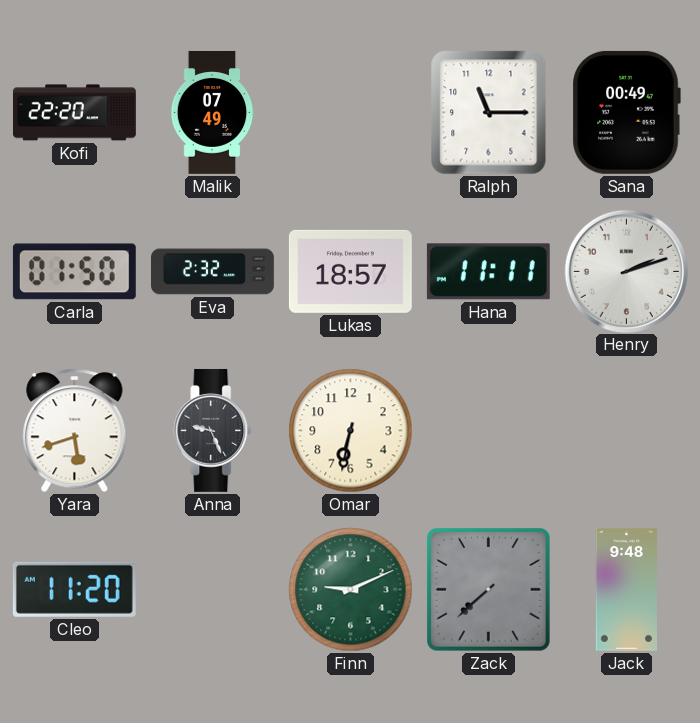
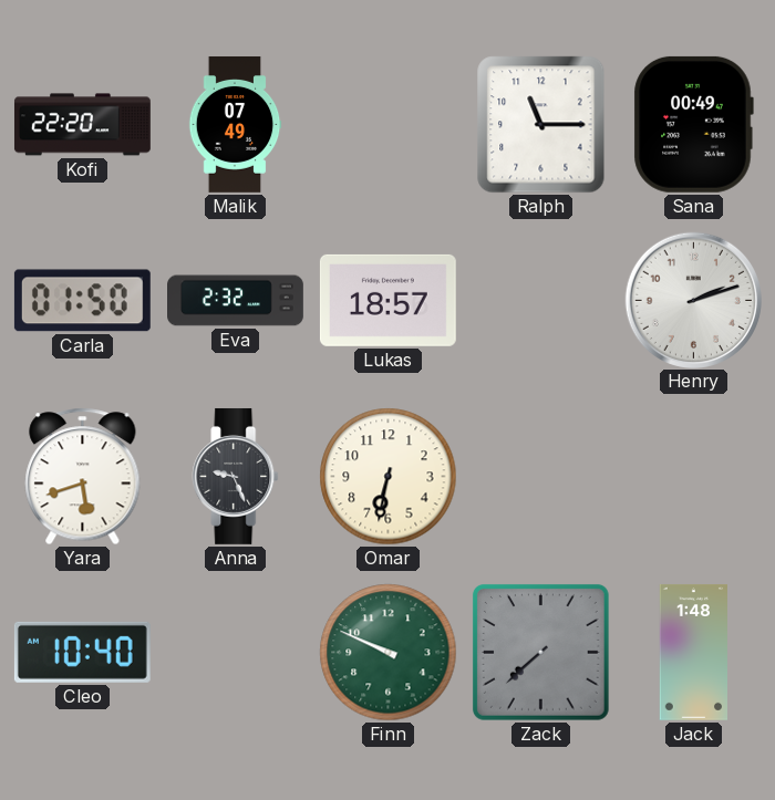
Hana: 11:11 -> none (488, 272)
Cleo: 11:20 -> 10:40 (82, 652)
Finn: 9:11 -> 9:49 (389, 653)
Jack: 9:48 -> 1:48 (693, 652)
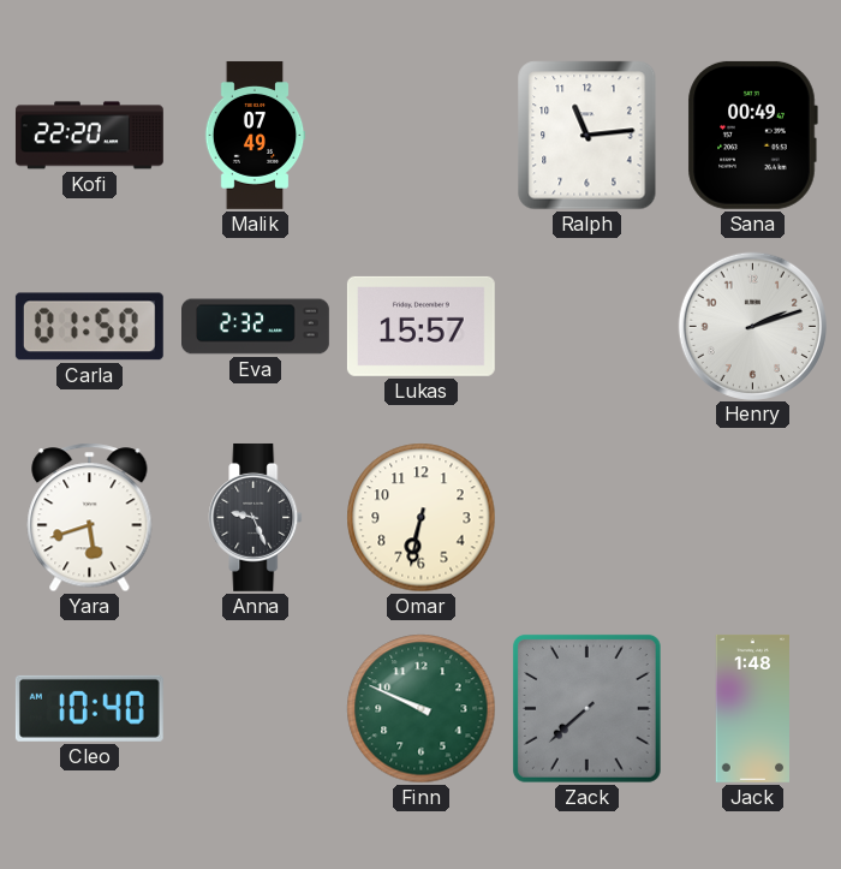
Ralph: 11:15 -> 11:14 (587, 136)
Lukas: 18:57 -> 15:57 (421, 326)
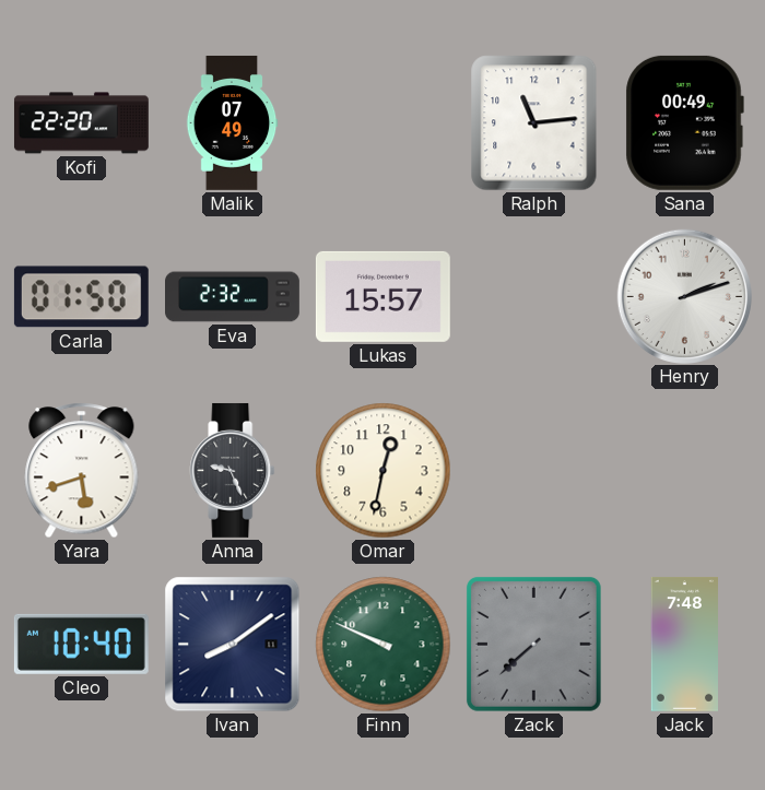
Omar: 6:32 -> 12:32 (384, 471)
Ivan: none -> 8:09 (233, 645)
Jack: 1:48 -> 7:48 (684, 644)
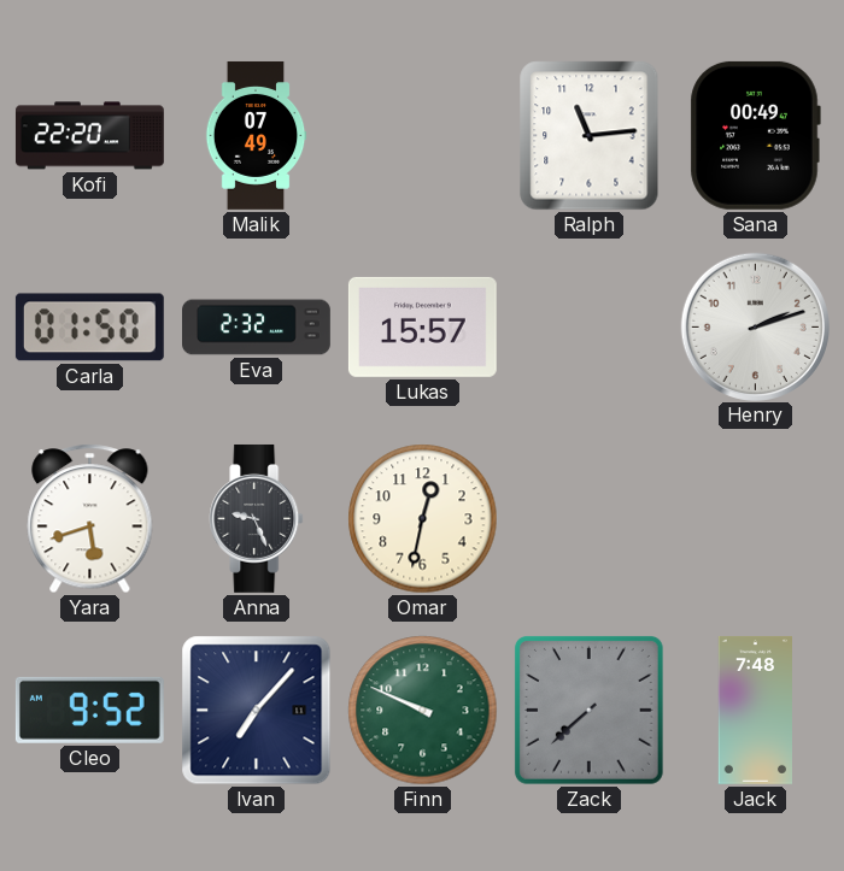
Cleo: 10:40 -> 9:52 (89, 710)
Ivan: 8:09 -> 7:07 (257, 711)
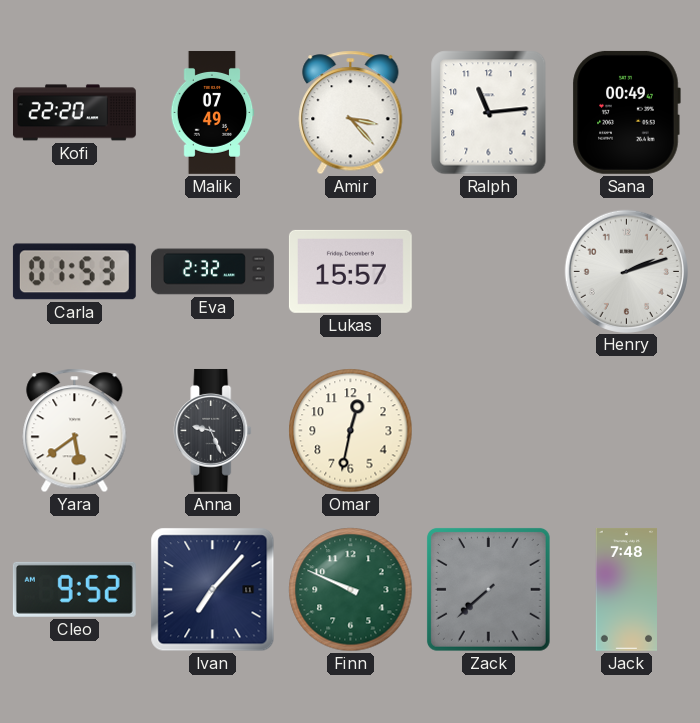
Amir: none -> 3:23 (351, 113)
Carla: 01:50 -> 01:53 (74, 272)
Yara: 5:42 -> 5:39 (75, 431)
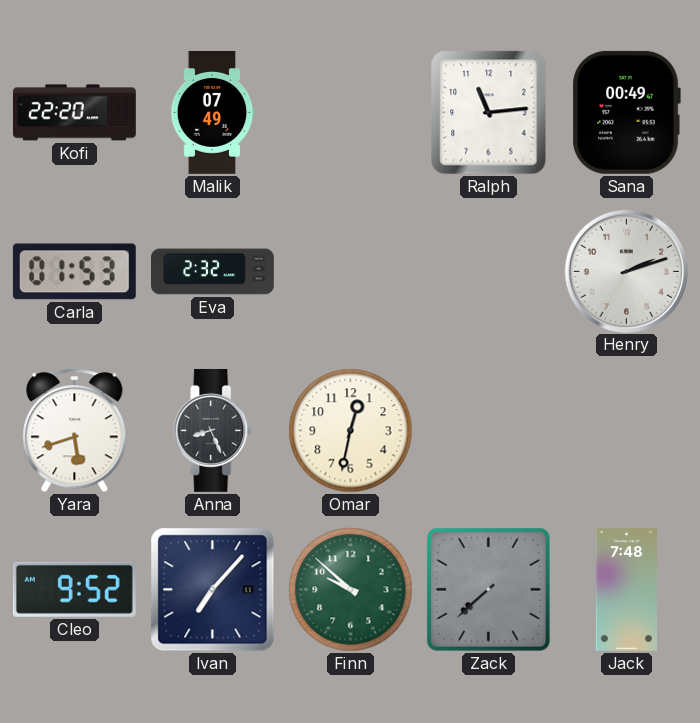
Amir: 3:23 -> none (351, 113)
Lukas: 15:57 -> none (350, 271)
Yara: 5:39 -> 5:42 (75, 431)
Anna: 9:26 -> 8:26 (213, 430)
Finn: 9:49 -> 9:52 (351, 590)
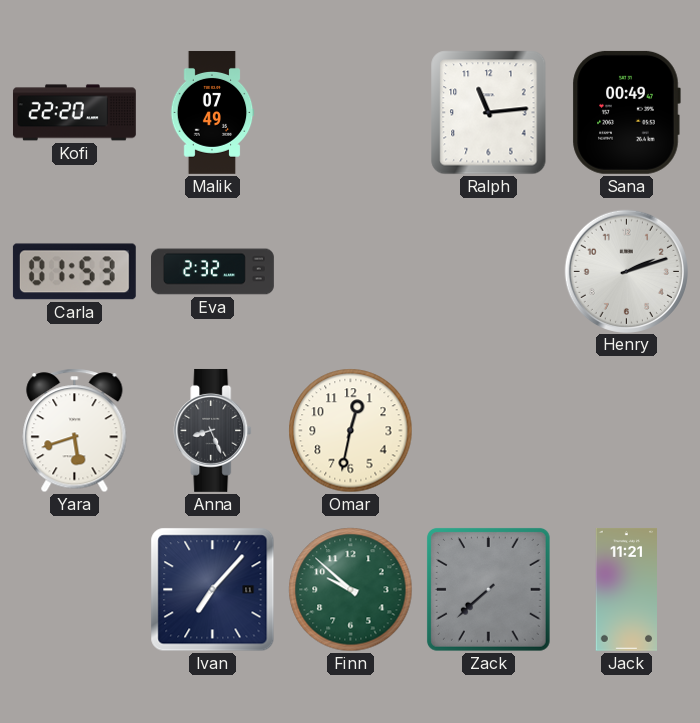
Cleo: 9:52 -> none (74, 589)
Jack: 7:48 -> 11:21 (626, 589)
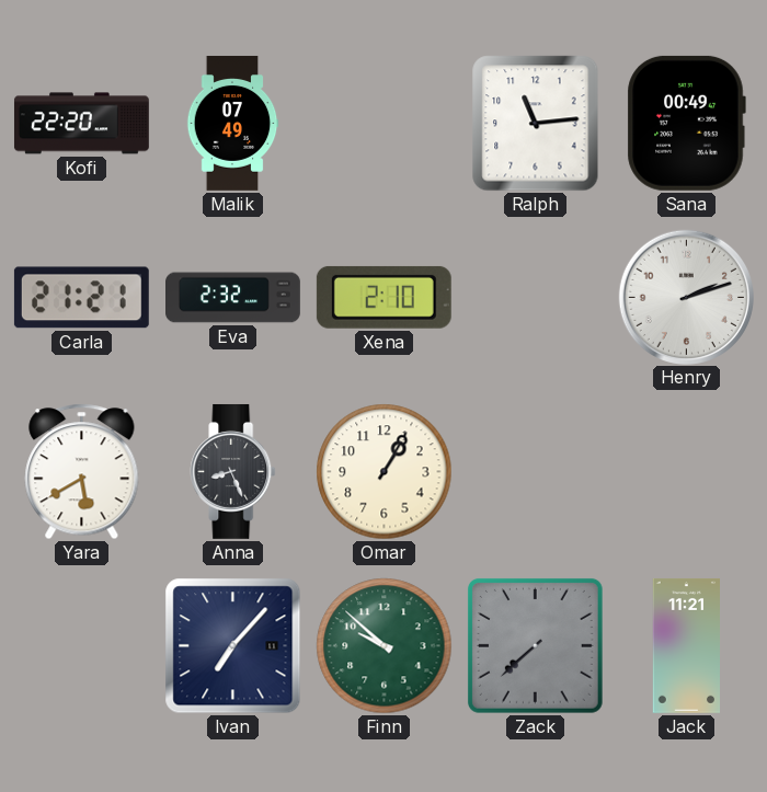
Carla: 01:53 -> 21:21 (81, 298)
Xena: none -> 2:10 (383, 297)
Yara: 5:42 -> 5:40 (82, 472)
Omar: 12:32 -> 1:05 (385, 472)
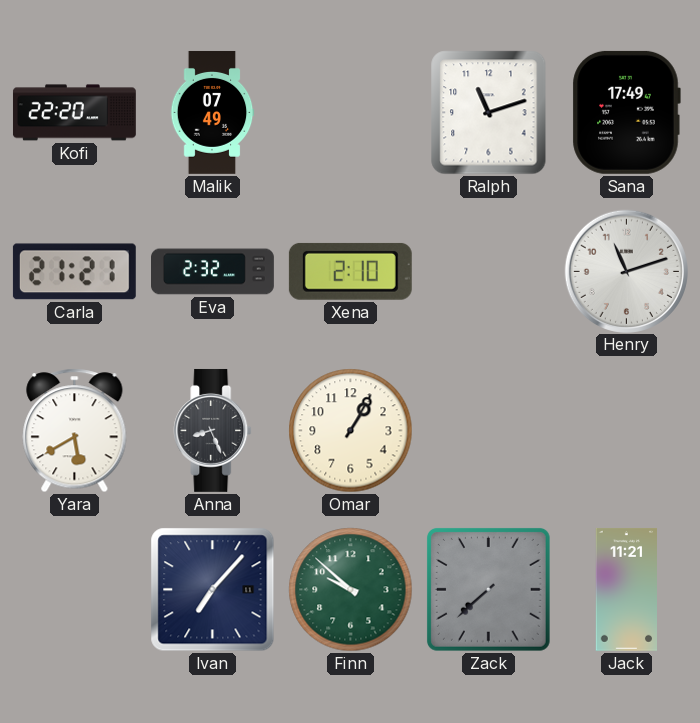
Ralph: 11:14 -> 11:12 (489, 113)
Sana: 00:49 -> 17:49 (626, 112)
Henry: 2:12 -> 11:12 (626, 271)
